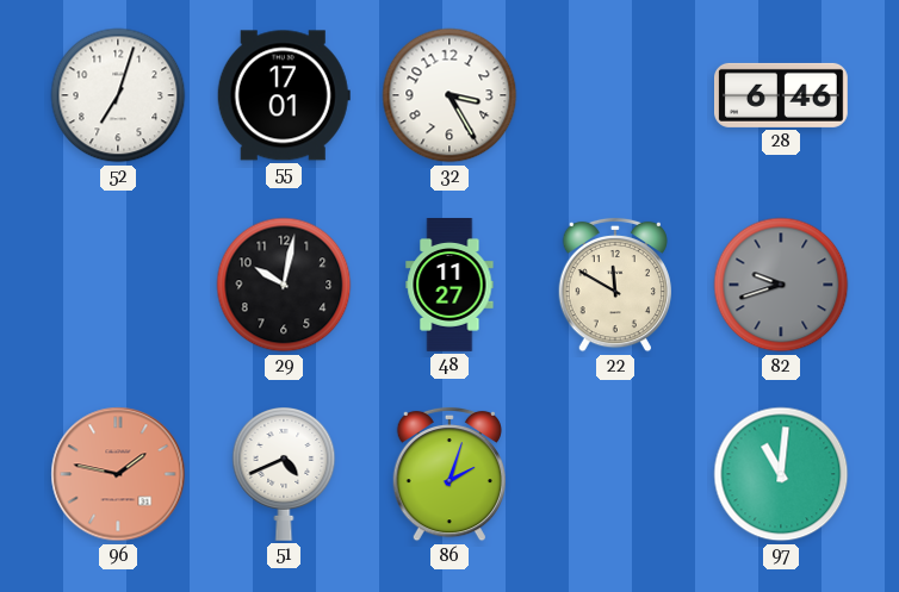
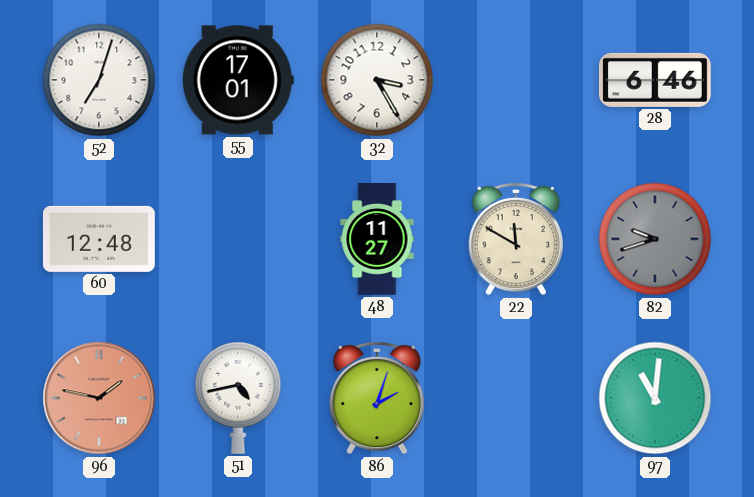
60: none -> 12:48 (99, 239)
29: 10:02 -> none (284, 285)
51: 4:41 -> 4:43 (238, 398)
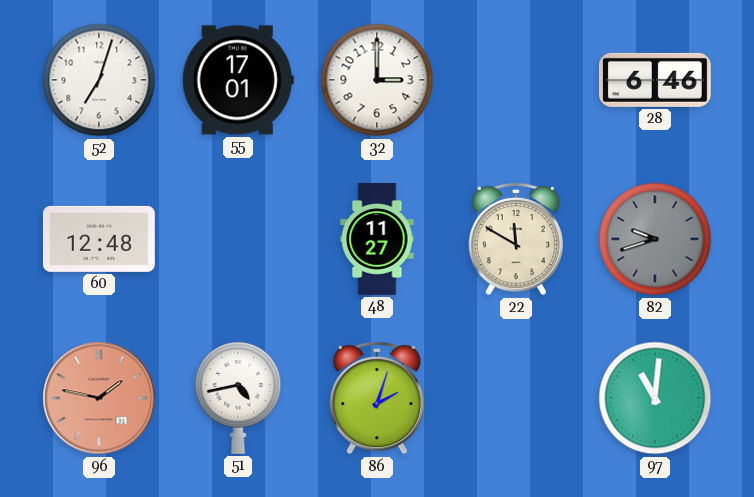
32: 3:25 -> 3:00 (377, 80)
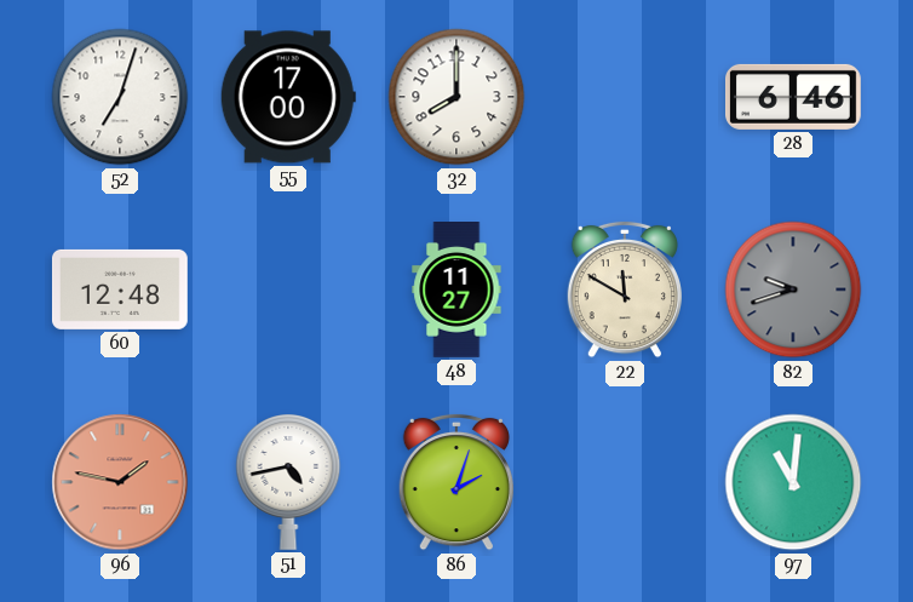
55: 17:01 -> 17:00 (288, 97)
32: 3:00 -> 8:00 (456, 97)
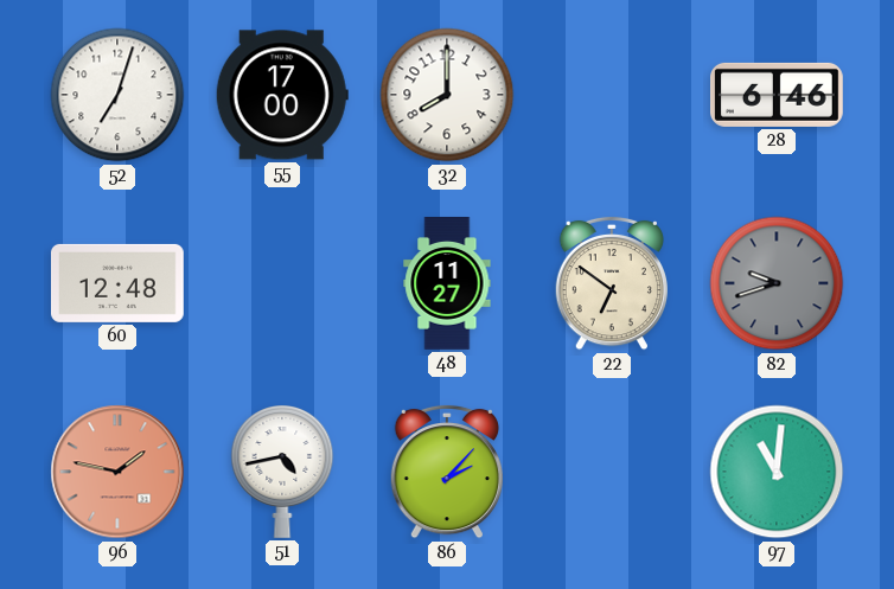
22: 11:50 -> 6:51 (611, 283)
86: 2:03 -> 2:07 (446, 472)
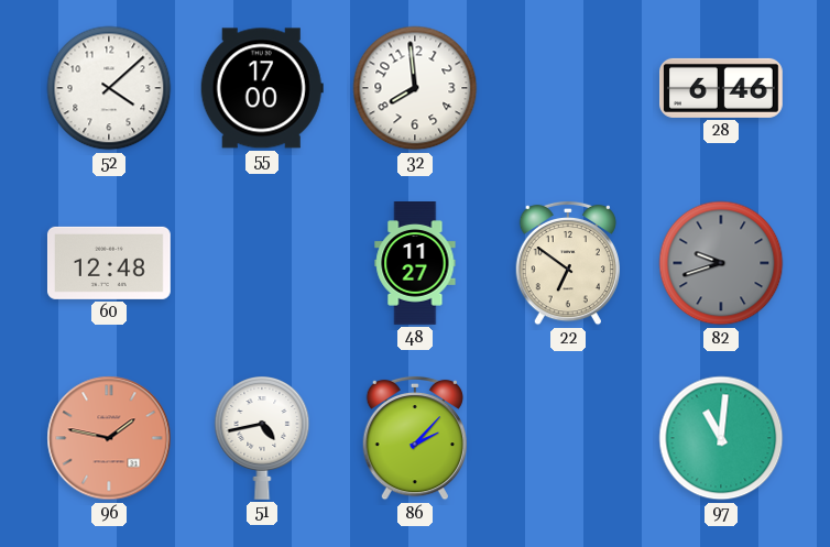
52: 7:03 -> 4:08 (109, 88)
32: 8:00 -> 7:59 (415, 88)
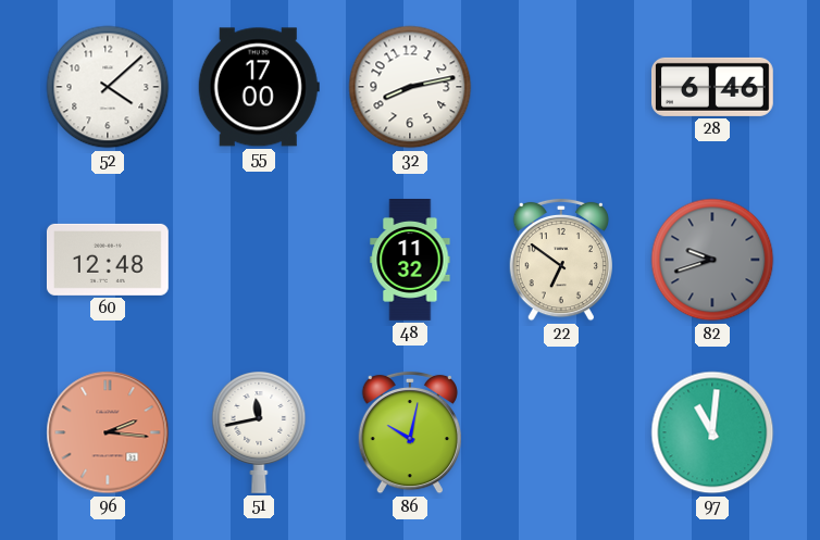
32: 7:59 -> 8:13 (410, 87)
48: 11:27 -> 11:32 (410, 261)
96: 1:47 -> 2:16 (108, 432)
51: 4:43 -> 11:43 (259, 432)
86: 2:07 -> 10:02 (409, 432)
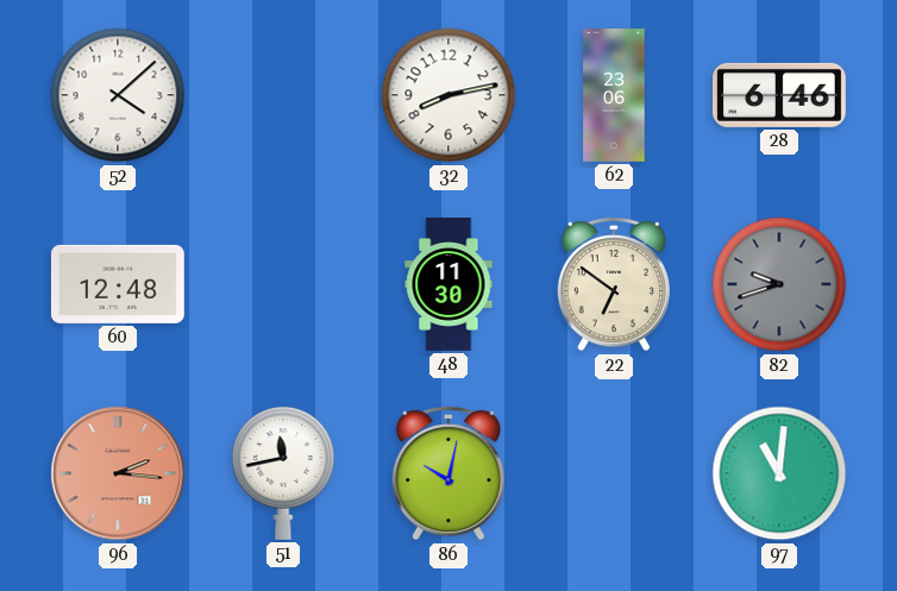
55: 17:00 -> none (259, 87)
62: none -> 23:06 (614, 96)
48: 11:32 -> 11:30 (448, 285)
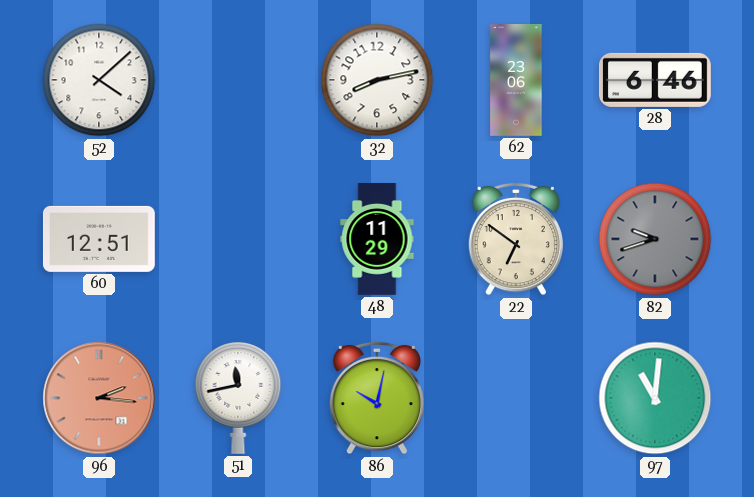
60: 12:48 -> 12:51 (99, 239)
48: 11:30 -> 11:29 (377, 240)
